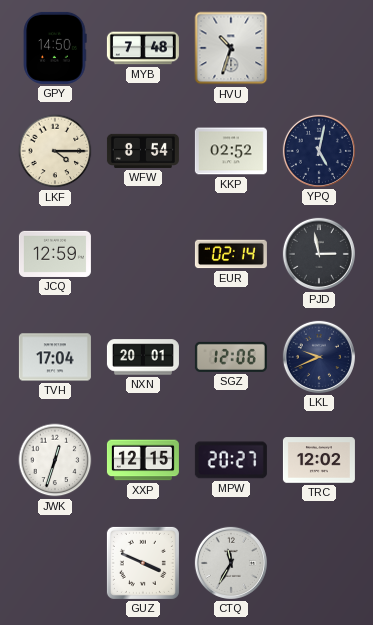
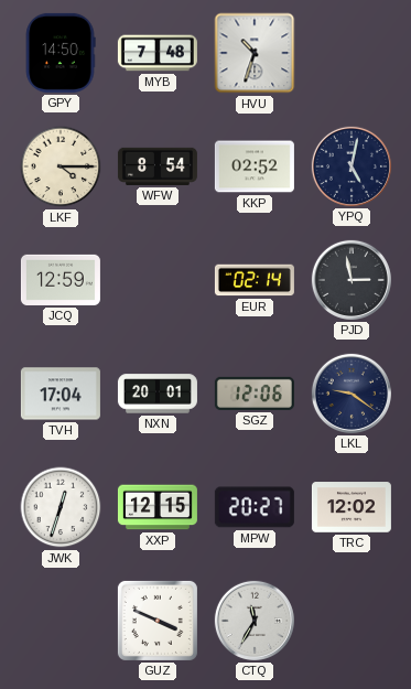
LKL: 9:41 -> 9:21 (351, 394)
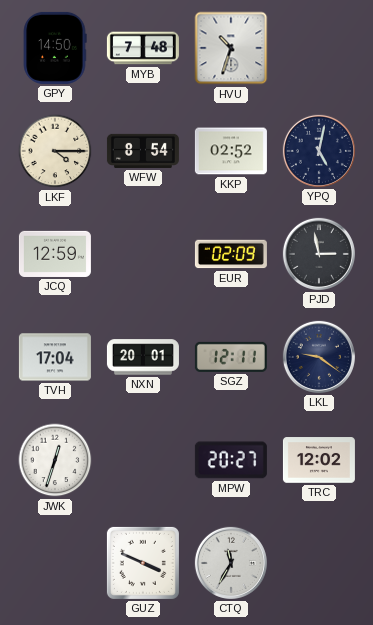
EUR: 02:14 -> 02:09 (231, 254)
SGZ: 12:06 -> 12:11 (231, 357)
XXP: 12:15 -> none (158, 507)
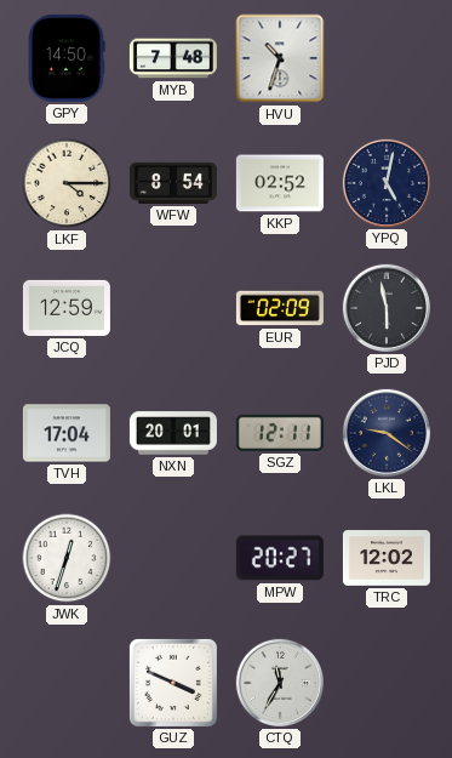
PJD: 2:58 -> 5:58 (387, 308)
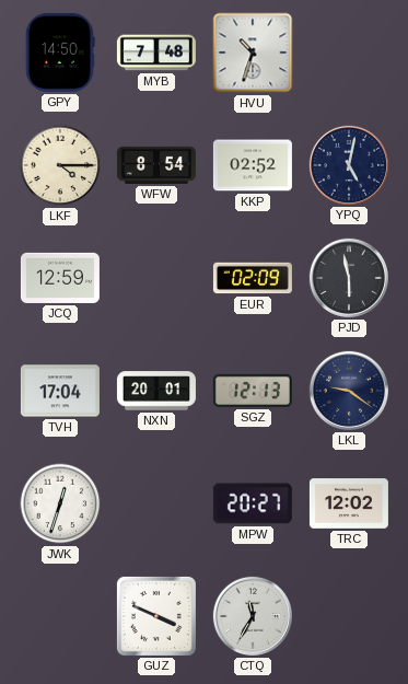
SGZ: 12:11 -> 12:13 (253, 391)
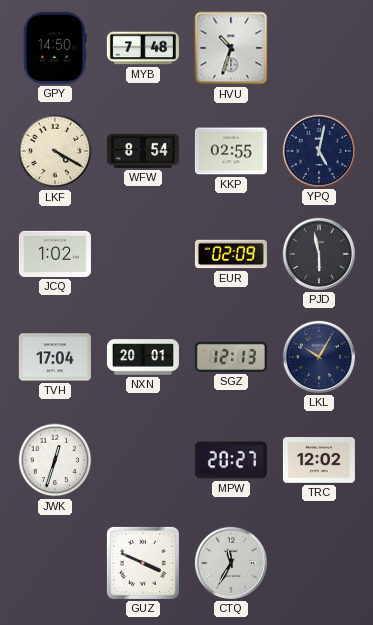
LKF: 4:15 -> 4:20 (55, 151)
KKP: 02:52 -> 02:55 (231, 151)
JCQ: 12:59 -> 1:02 (55, 254)
LKL: 9:21 -> 10:05 (319, 357)
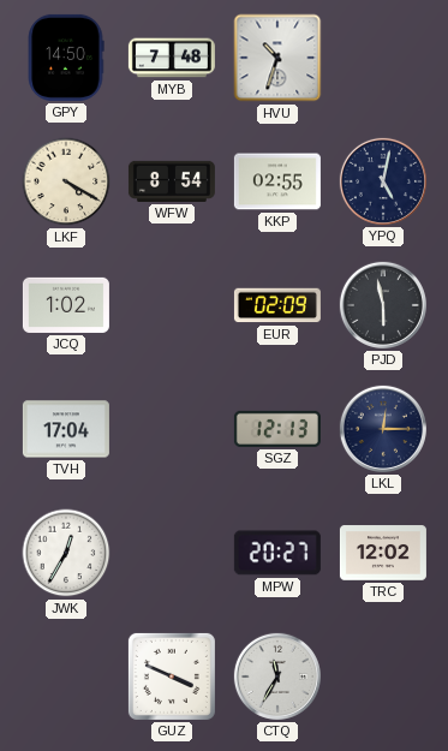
NXN: 20:01 -> none (143, 357)
LKL: 10:05 -> 12:15 (383, 429)
JWK: 12:33 -> 12:35 (66, 553)
